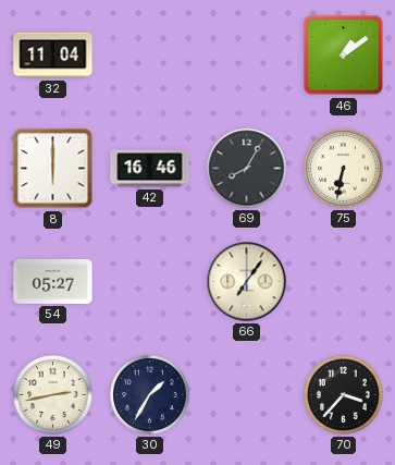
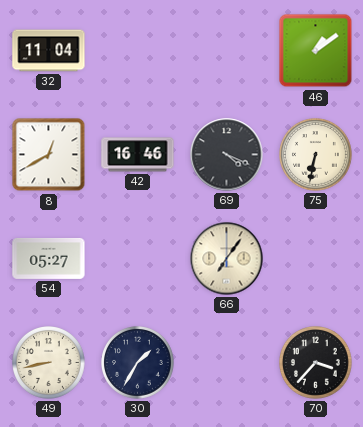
8: 6:00 -> 12:40 (49, 155)
69: 8:05 -> 4:19 (227, 155)
49: 2:43 -> 8:43 (49, 363)
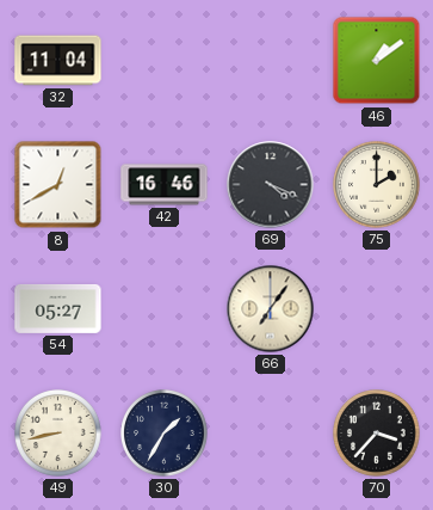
75: 6:32 -> 2:00 (377, 185)
